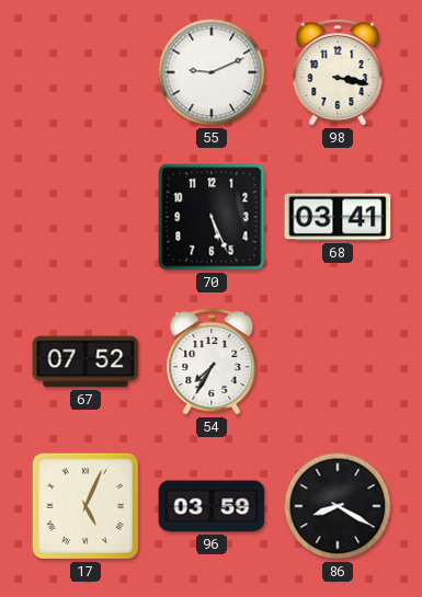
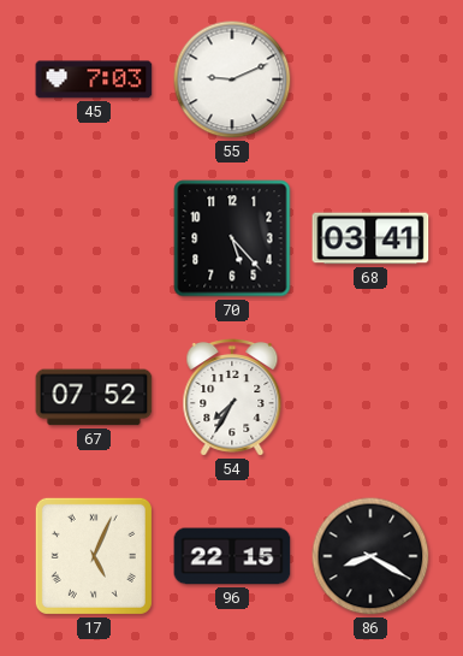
45: none -> 7:03 (94, 79)
98: 3:17 -> none (338, 72)
70: 5:26 -> 5:23 (232, 238)
96: 03:59 -> 22:15 (232, 556)
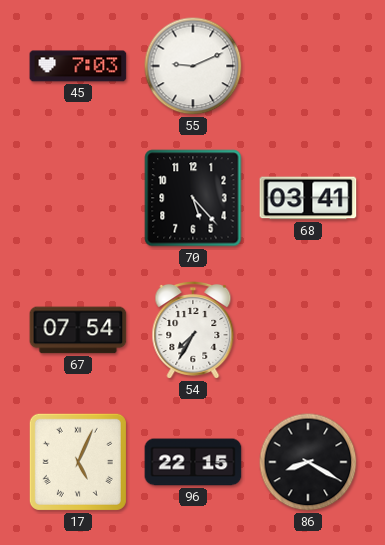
67: 07:52 -> 07:54 (78, 330)
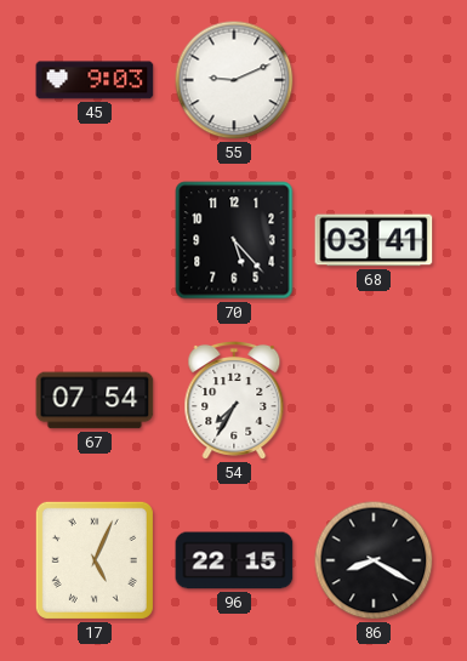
45: 7:03 -> 9:03 (95, 80)
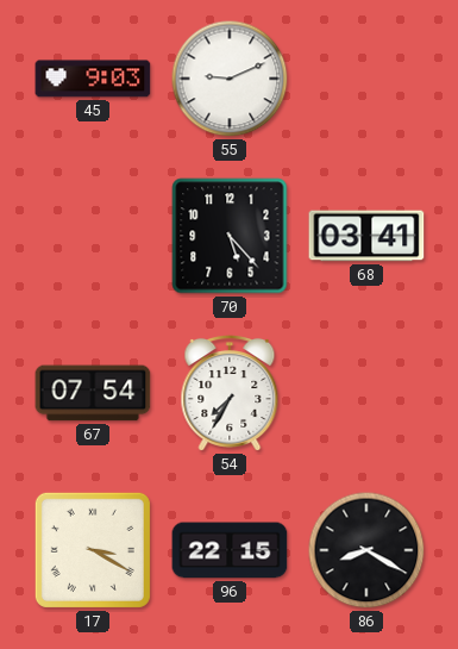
17: 5:04 -> 3:20 (93, 550)
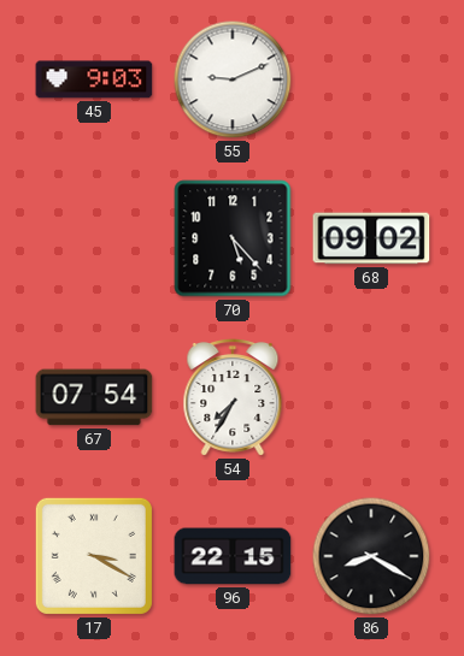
68: 03:41 -> 09:02 (371, 238)
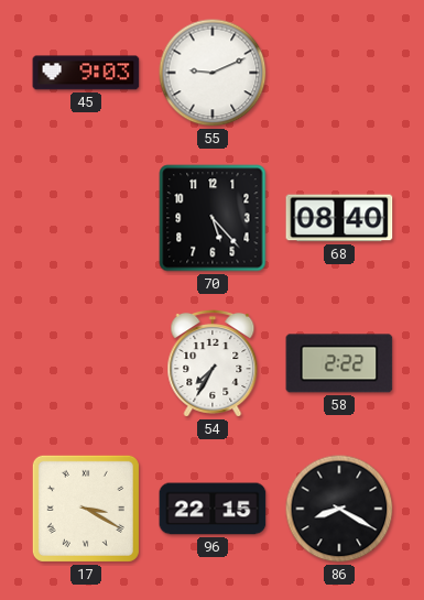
68: 09:02 -> 08:40 (339, 218)
67: 07:54 -> none (94, 397)
58: none -> 2:22 (339, 363)
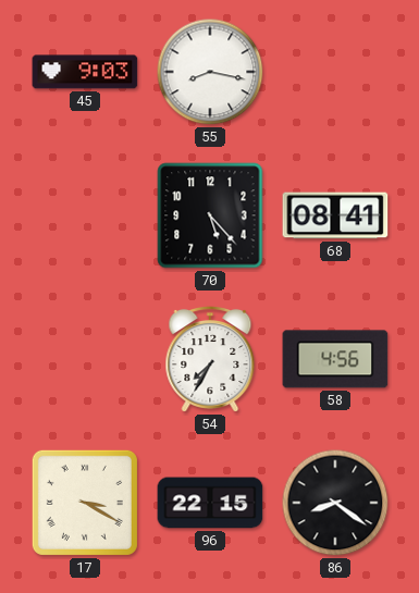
55: 9:11 -> 8:17 (210, 72)
68: 08:40 -> 08:41 (335, 215)
58: 2:22 -> 4:56 (335, 359)
86: 8:20 -> 8:21 (335, 503)
